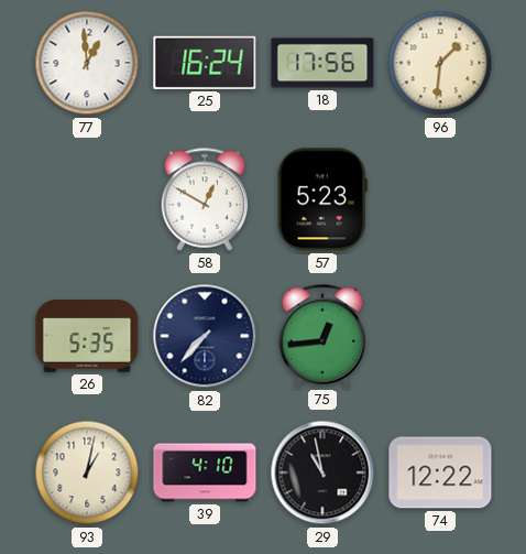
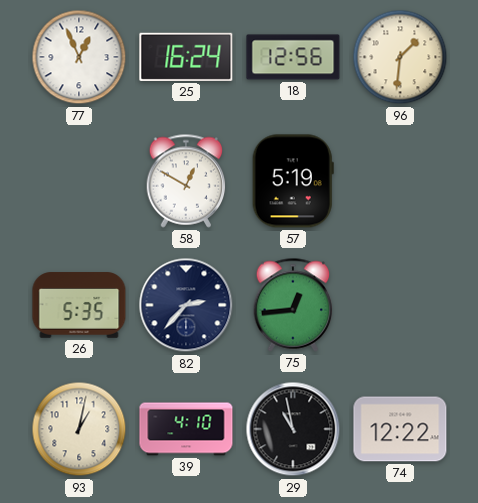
77: 12:59 -> 12:56 (79, 57)
18: 17:56 -> 12:56 (293, 57)
57: 5:23 -> 5:19 (293, 181)
82: 7:37 -> 2:37 (186, 305)
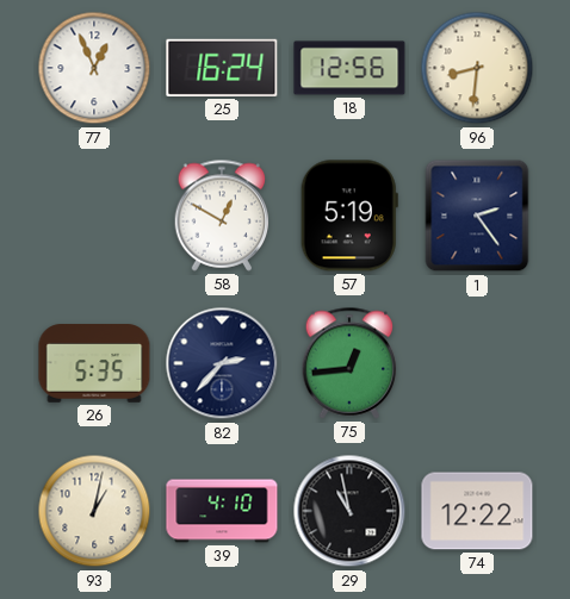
96: 1:31 -> 8:31 (477, 68)
1: none -> 2:24 (477, 216)
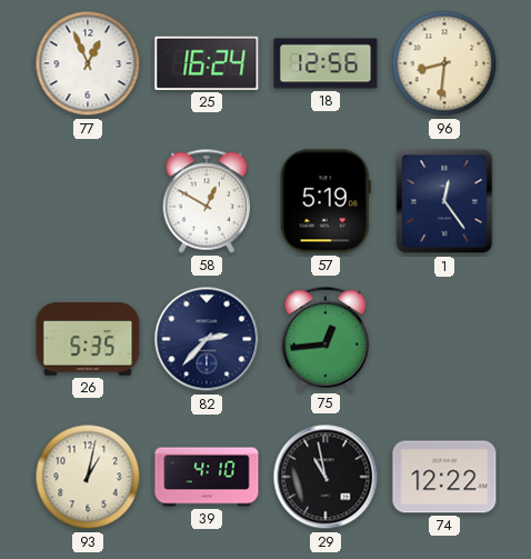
1: 2:24 -> 12:24 (444, 201)
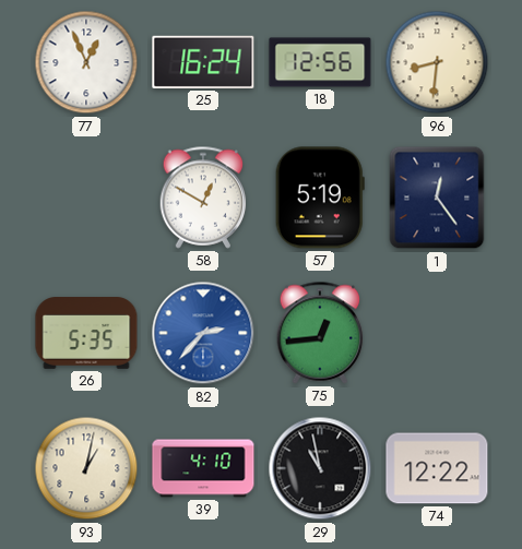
82 dial: navy -> blue (203, 333)
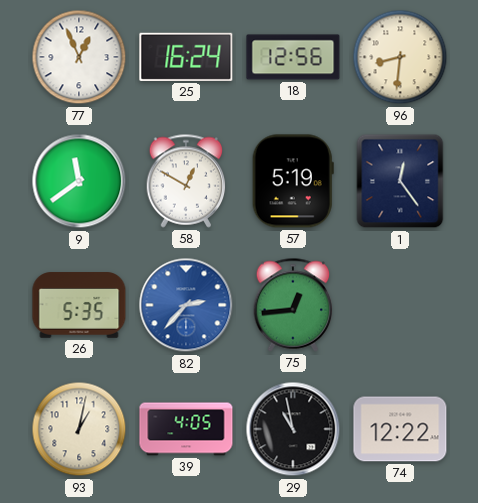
9: none -> 11:39 (79, 181)
39: 4:10 -> 4:05 (186, 429)
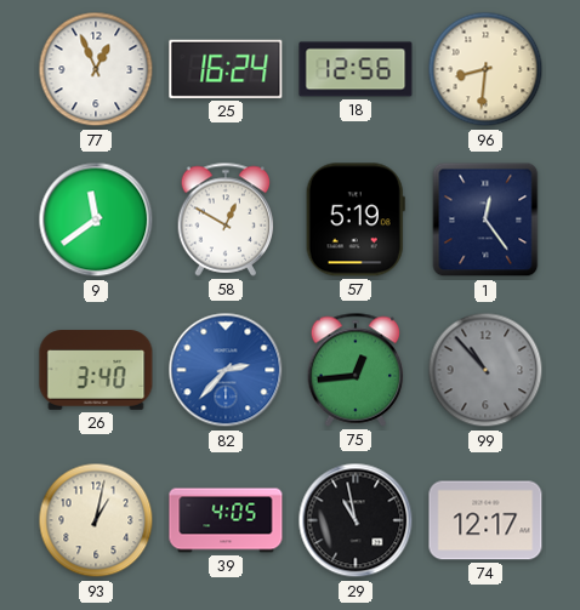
26: 5:35 -> 3:40 (96, 370)
99: none -> 10:53 (485, 370)
74: 12:22 -> 12:17 (485, 520)
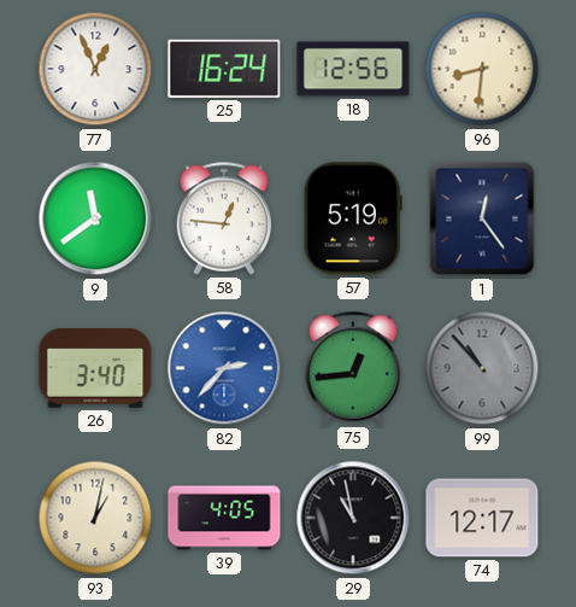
58: 12:50 -> 12:46 (224, 218)
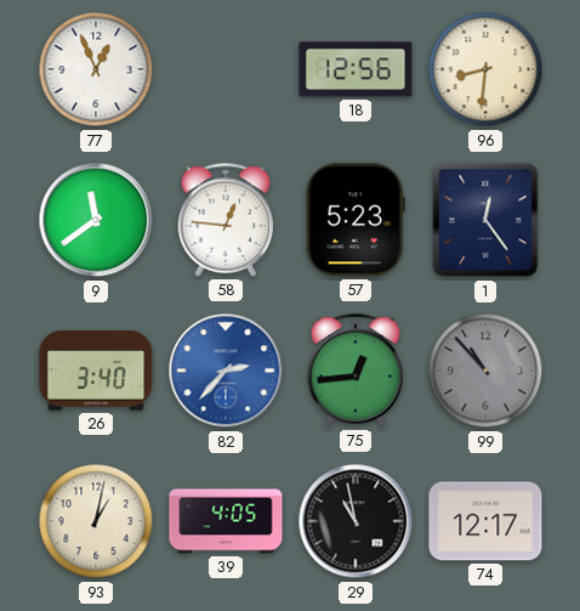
25: 16:24 -> none (224, 69)
57: 5:19 -> 5:23 (356, 220)
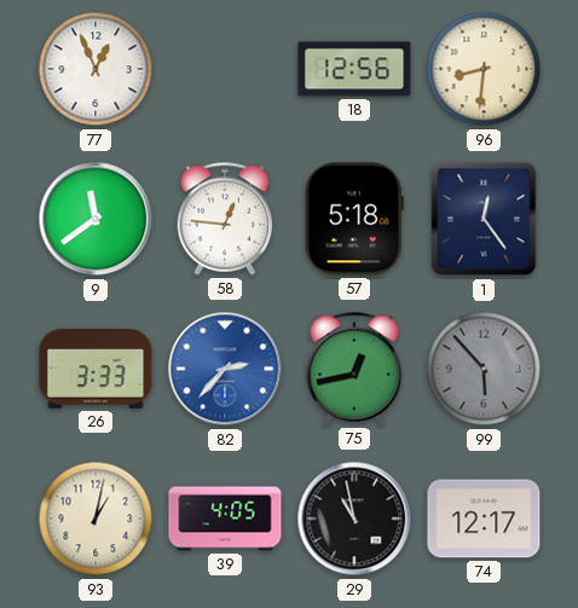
57: 5:23 -> 5:18 (354, 219)
26: 3:40 -> 3:33 (96, 369)
75: 12:44 -> 12:43 (354, 369)
99: 10:53 -> 5:53 (484, 369)
